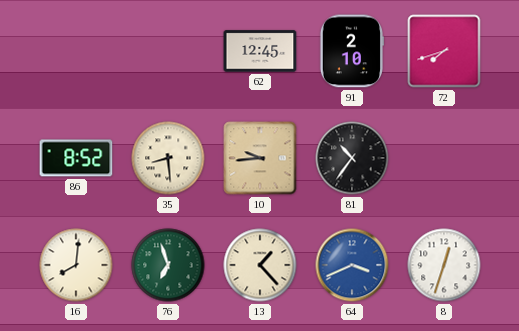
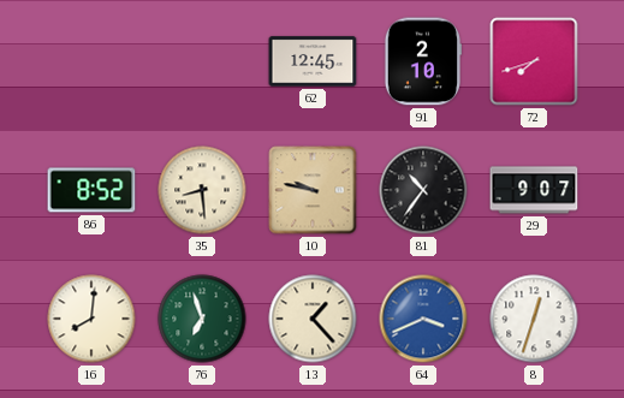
10: 9:44 -> 9:47 (313, 190)
29: none -> 9:07 (534, 190)
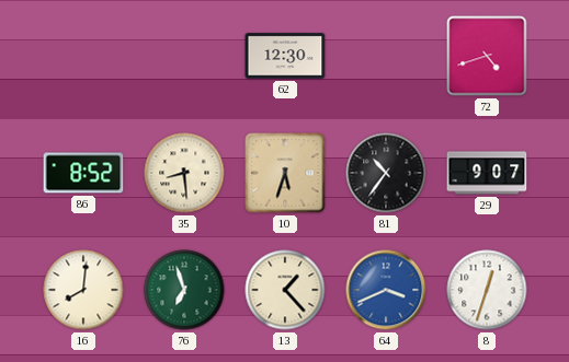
62: 12:45 -> 12:30 (285, 56)
91: 2:10 -> none (422, 61)
72: 7:42 -> 4:42 (487, 56)
10: 9:47 -> 5:33 (285, 173)
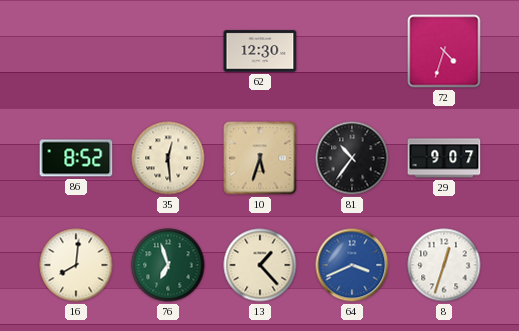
72: 4:42 -> 4:33 (444, 51)
35: 8:29 -> 12:29 (168, 158)
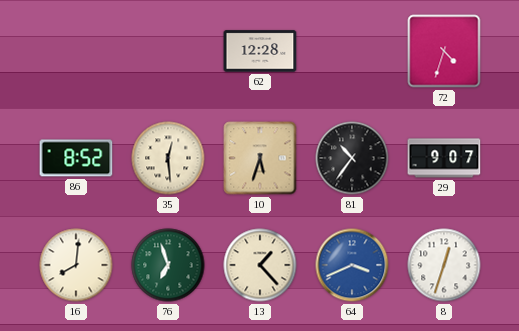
62: 12:30 -> 12:28 (260, 51)
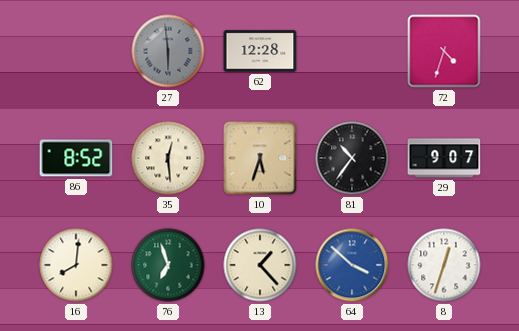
27: none -> 5:59 (168, 51)
64: 3:41 -> 3:52 (352, 265)
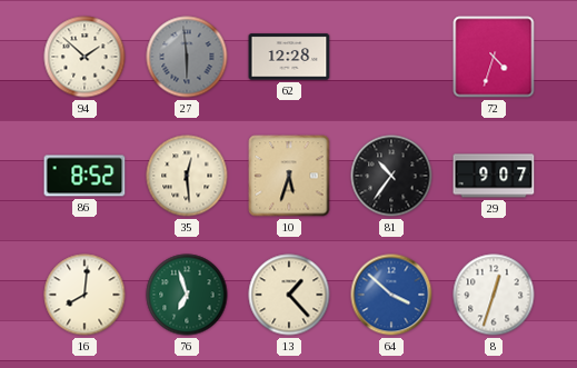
94: none -> 1:52 (84, 57)
